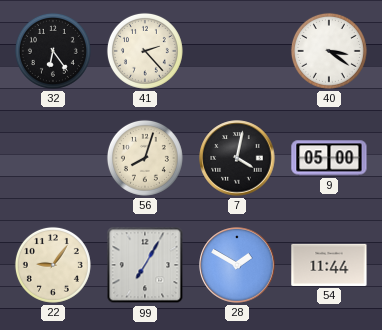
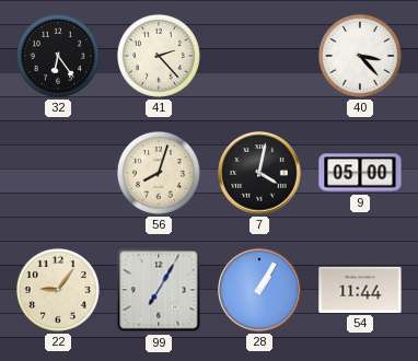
40: 3:21 -> 3:23 (360, 56)
28: 1:50 -> 1:05 (259, 290)
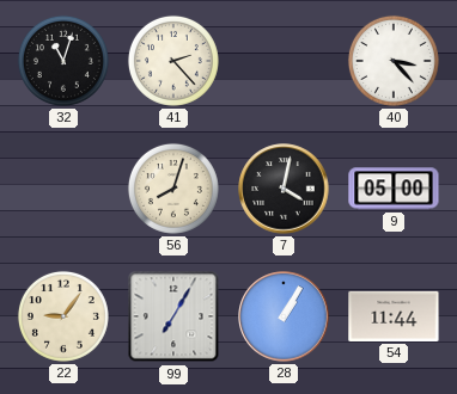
32: 6:24 -> 11:03 (63, 61)
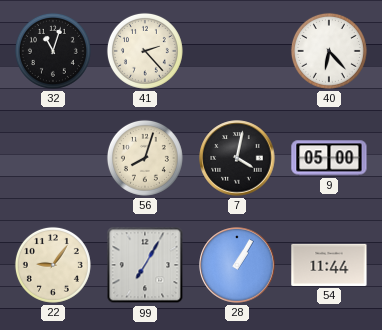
40: 3:23 -> 6:23 (329, 51)
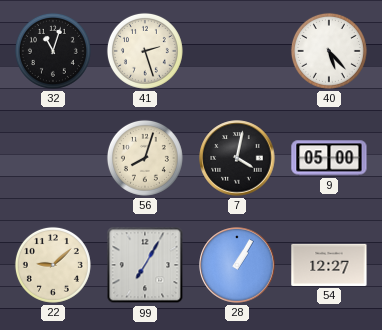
41: 2:23 -> 2:27 (145, 51)
40: 6:23 -> 5:23 (329, 51)
22: 9:06 -> 9:08 (53, 265)
54: 11:44 -> 12:27 (329, 265)
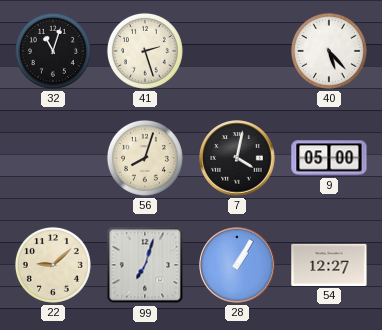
99: 7:05 -> 7:03 (145, 265)
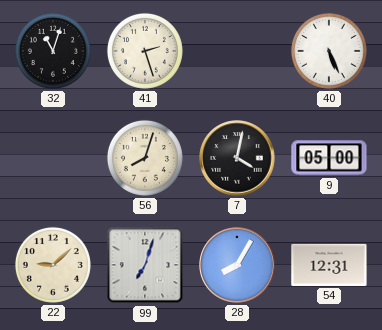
40: 5:23 -> 5:26 (329, 51)
28: 1:05 -> 8:05 (237, 265)
54: 12:27 -> 12:31 (329, 265)
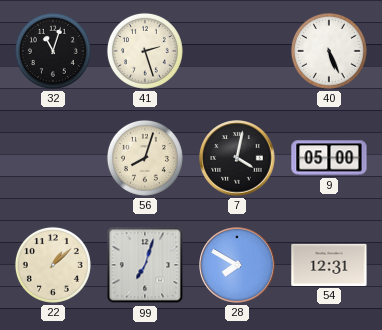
22: 9:08 -> 1:08 (53, 265)
28: 8:05 -> 7:50 (237, 265)
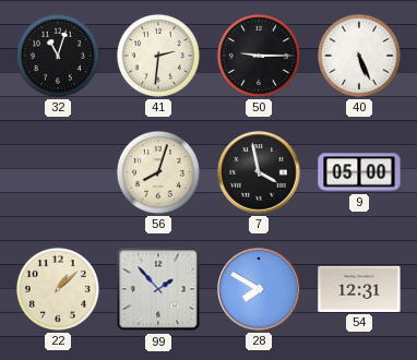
41: 2:27 -> 2:31 (158, 56)
50: none -> 9:15 (259, 56)
7: 4:02 -> 3:58 (259, 172)
99: 7:03 -> 1:53 (158, 289)
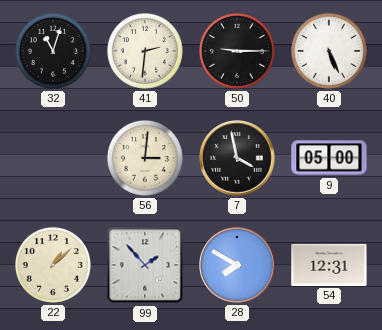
56: 8:03 -> 3:01 (145, 158)
